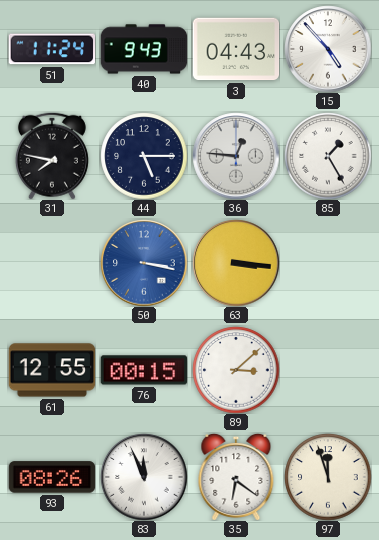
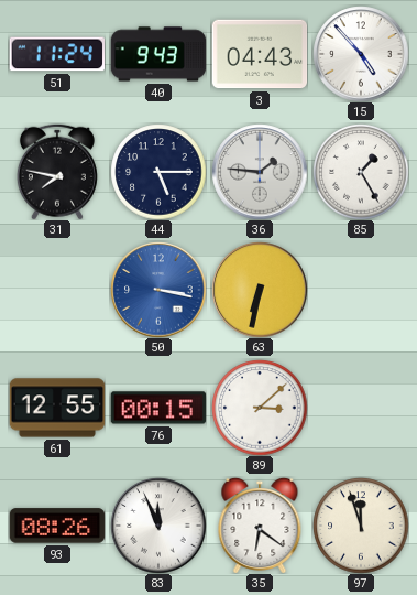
36: 12:46 -> 1:46 (260, 172)
63: 3:16 -> 6:32 (260, 290)
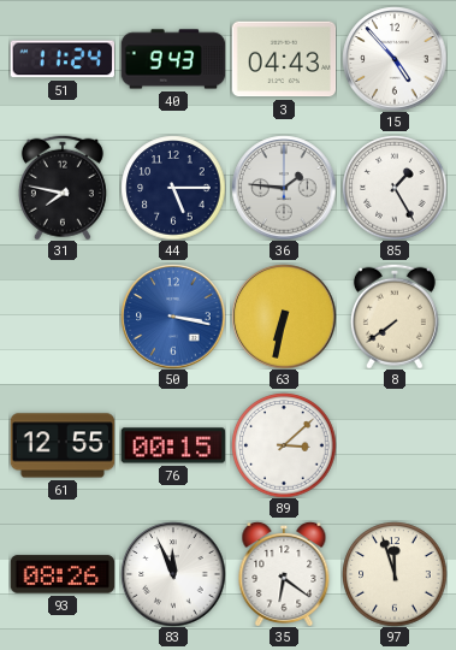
8: none -> 7:39 (395, 317)
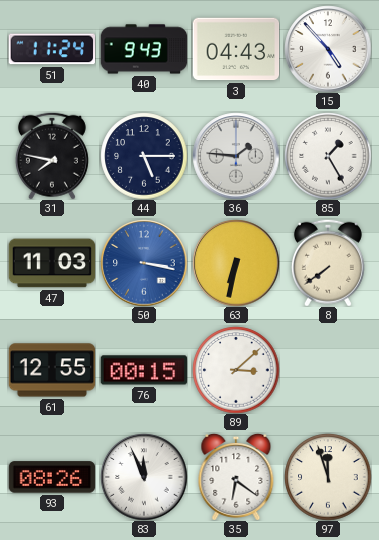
47: none -> 11:03 (52, 263)
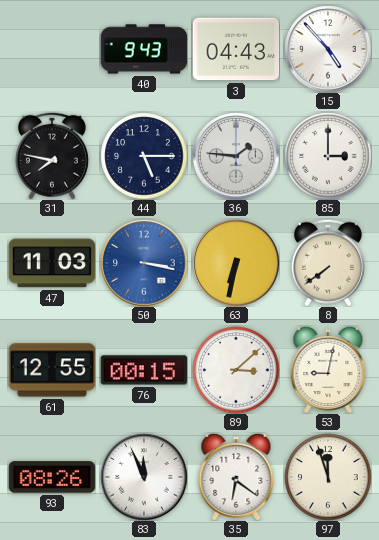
51: 11:24 -> none (51, 49)
85: 1:25 -> 3:00 (328, 156)
53: none -> 9:02 (328, 370)
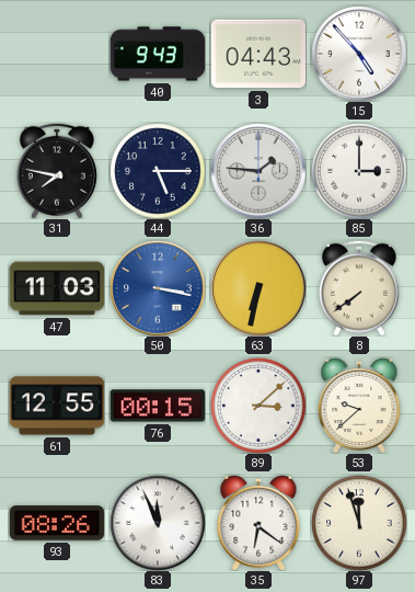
53: 9:02 -> 9:38 (359, 406)
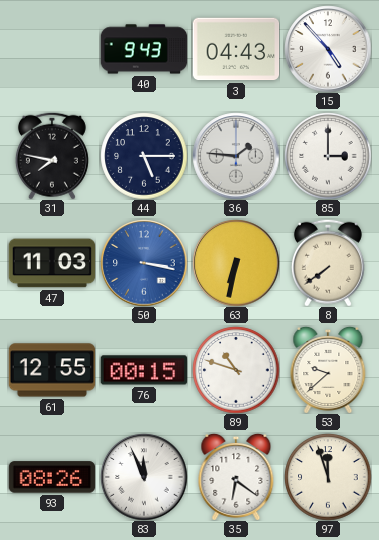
89: 3:08 -> 10:48 (236, 370)
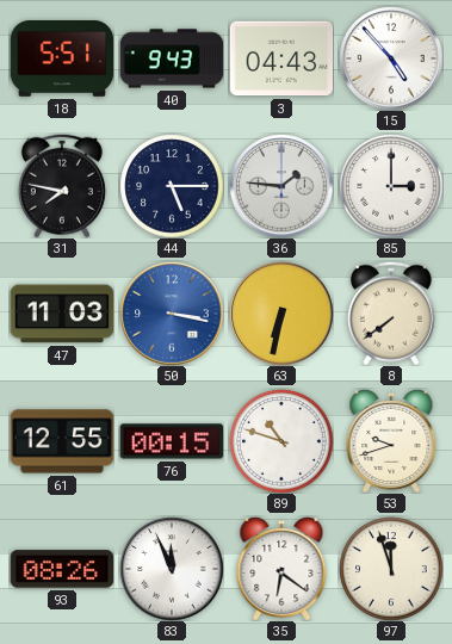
18: none -> 5:51 (62, 60)
53: 9:38 -> 9:42 (391, 441)
